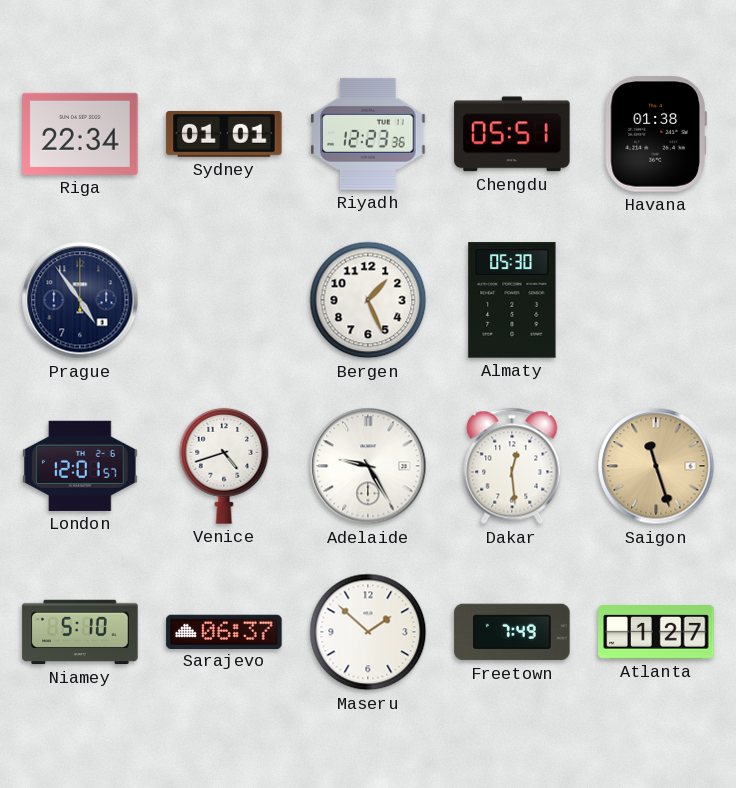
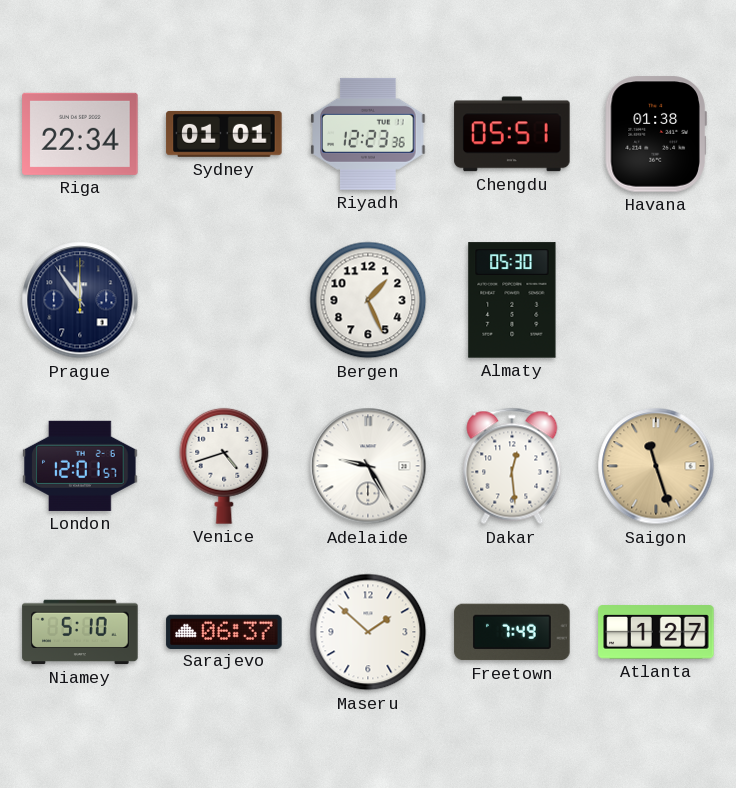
Prague: 4:54 -> 11:54 (80, 300)
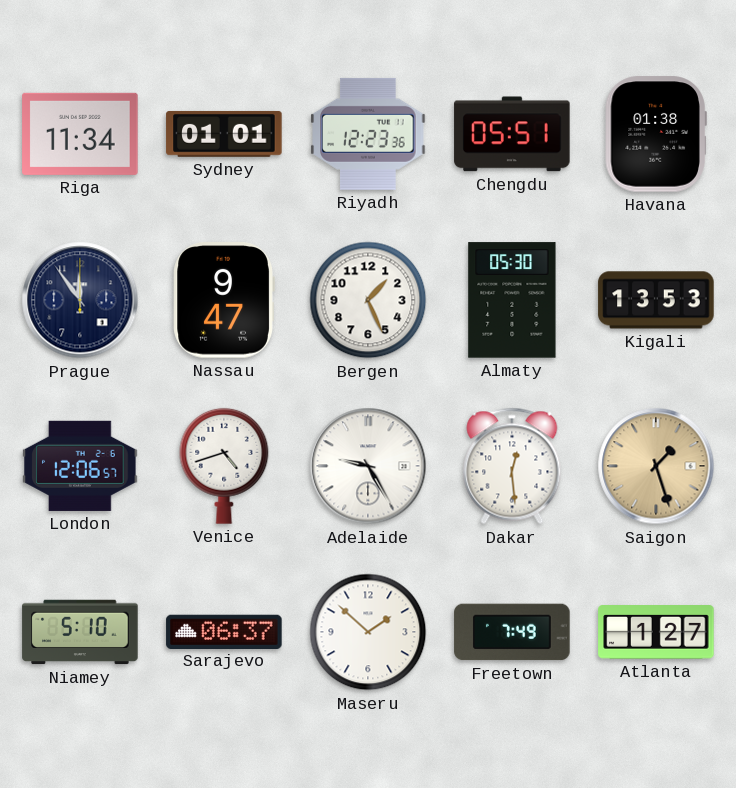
Riga: 22:34 -> 11:34 (80, 134)
Nassau: none -> 9:47 (224, 300)
Kigali: none -> 13:53 (656, 300)
London: 12:01 -> 12:06 (80, 466)
Saigon: 11:27 -> 1:27 (656, 466)
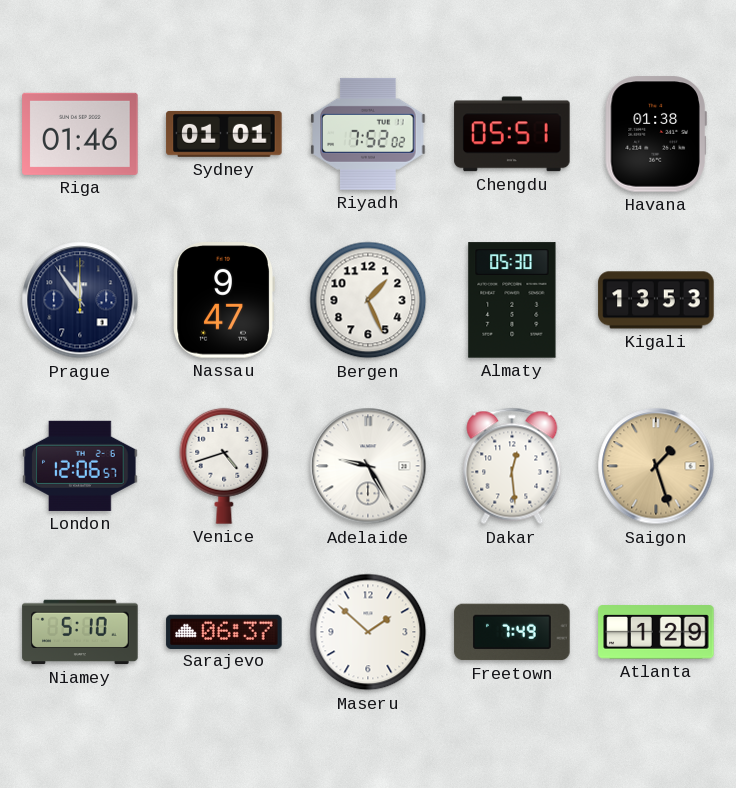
Riga: 11:34 -> 01:46 (80, 134)
Riyadh: 12:23 -> 7:52 (368, 134)
Atlanta: 1:27 -> 1:29 (656, 633)
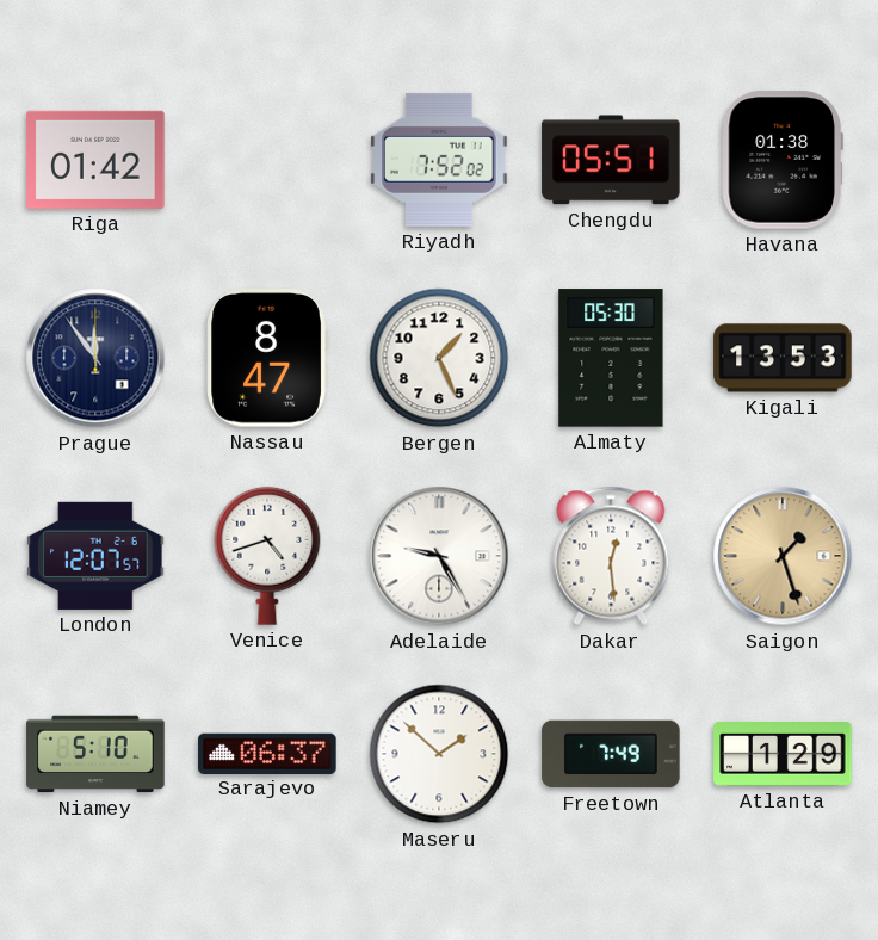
Riga: 01:46 -> 01:42 (95, 160)
Sydney: 01:01 -> none (224, 134)
Nassau: 9:47 -> 8:47 (267, 358)
London: 12:06 -> 12:07 (95, 556)
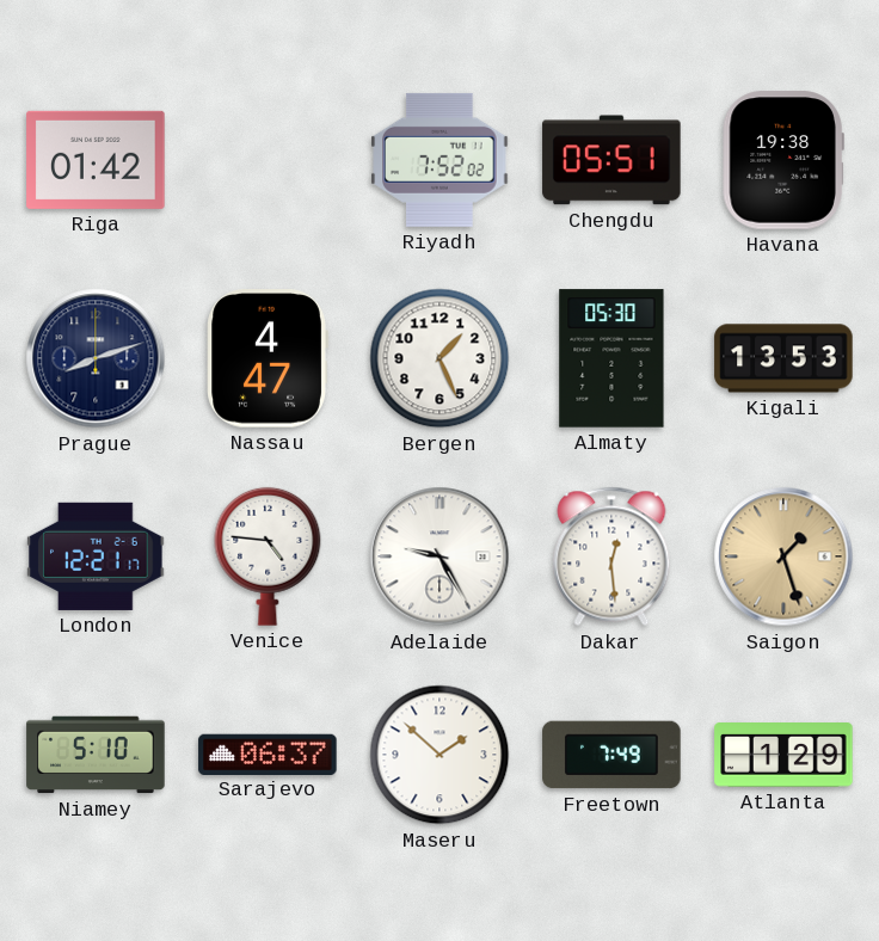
Havana: 01:38 -> 19:38 (783, 160)
Prague: 11:54 -> 8:12 (96, 358)
Nassau: 8:47 -> 4:47 (268, 358)
London: 12:07 -> 12:21 (96, 556)
Venice: 4:42 -> 4:46 (268, 556)
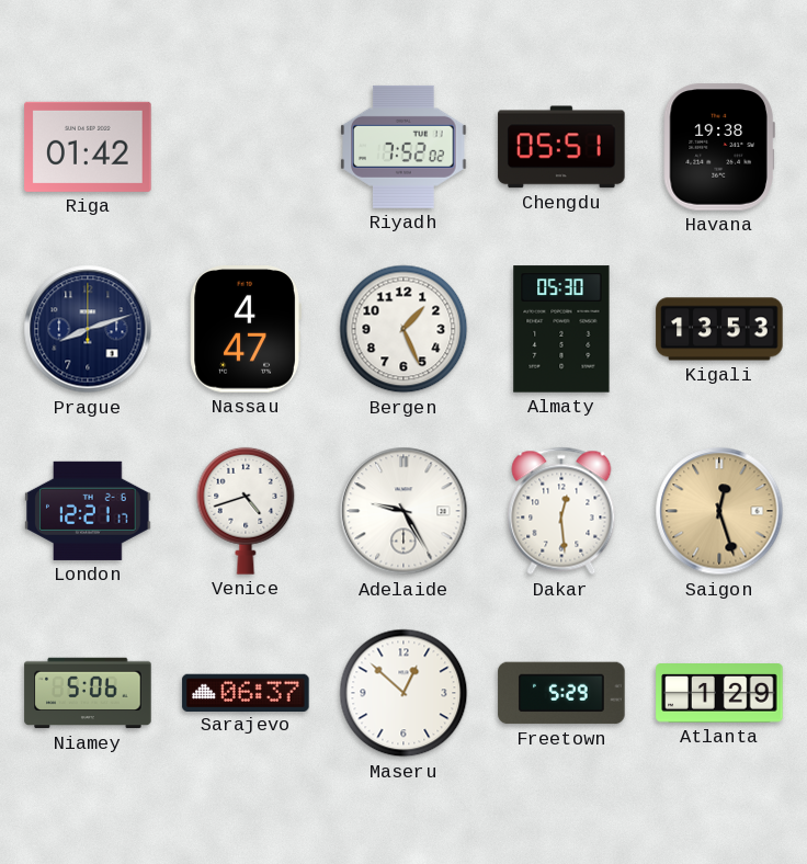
Venice: 4:46 -> 4:42 (246, 511)
Saigon: 1:27 -> 12:27 (719, 511)
Niamey: 5:10 -> 5:06 (88, 693)
Maseru: 1:52 -> 12:52 (403, 693)
Freetown: 7:49 -> 5:29 (561, 693)
